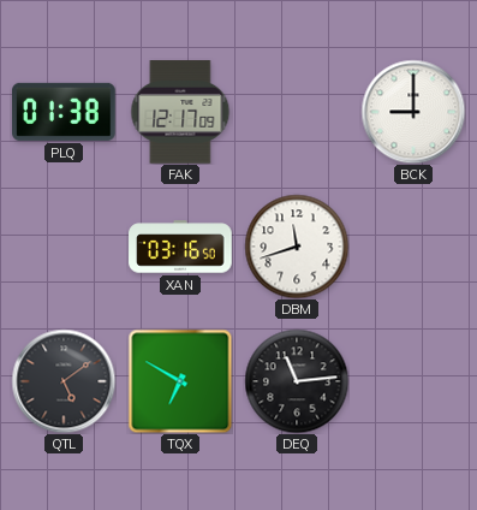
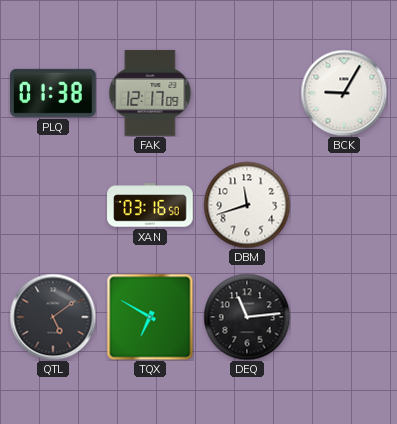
BCK: 9:00 -> 9:05 (344, 93)
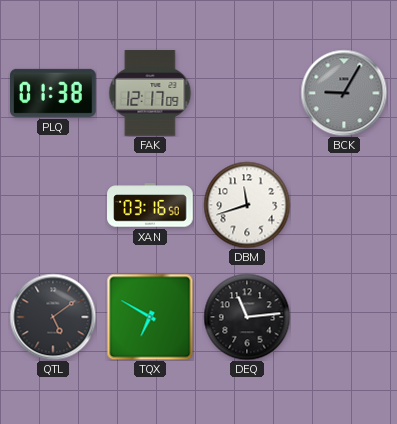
BCK dial: white -> grey (344, 93)
